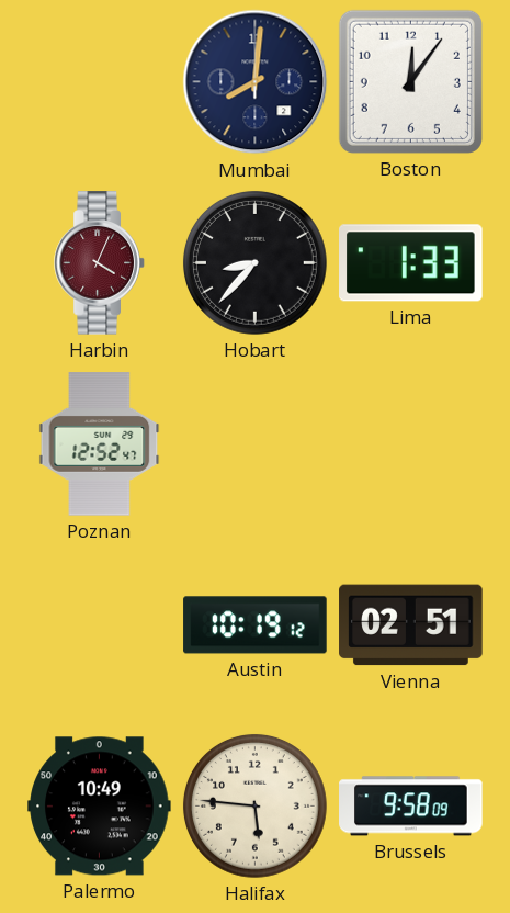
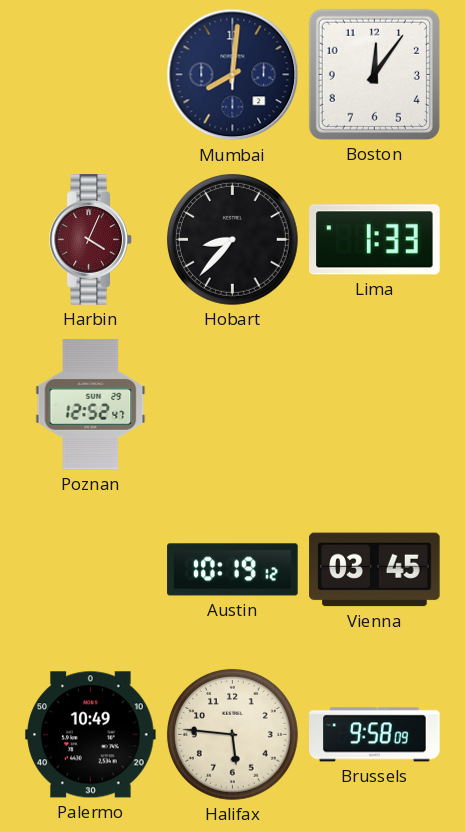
Vienna: 02:51 -> 03:45 (375, 570)
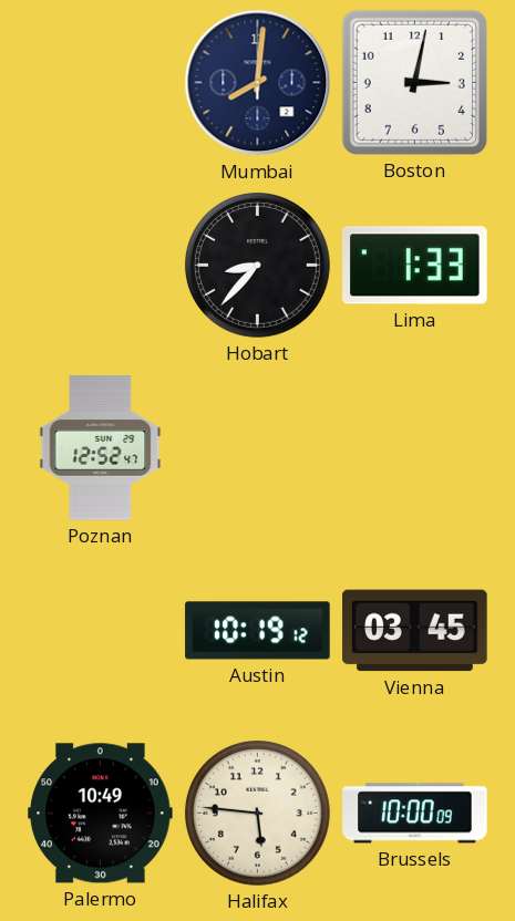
Boston: 12:06 -> 3:02 (414, 82)
Harbin: 4:04 -> none (91, 240)
Brussels: 9:58 -> 10:00 (415, 814)
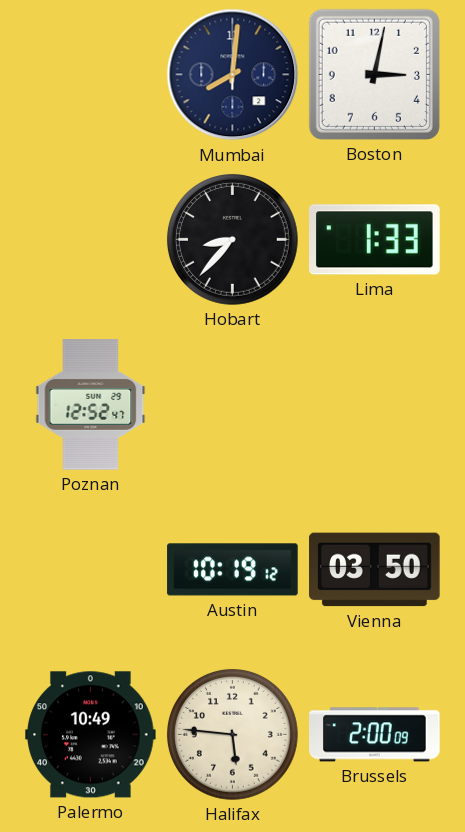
Vienna: 03:45 -> 03:50 (375, 570)
Brussels: 10:00 -> 2:00 (375, 735)
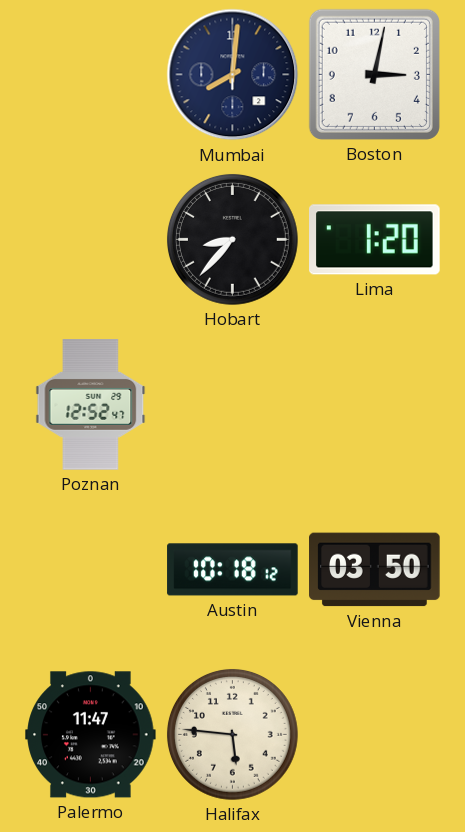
Lima: 1:33 -> 1:20 (375, 240)
Austin: 10:19 -> 10:18 (233, 570)
Palermo: 10:49 -> 11:47 (91, 735)
Brussels: 2:00 -> none (375, 735)
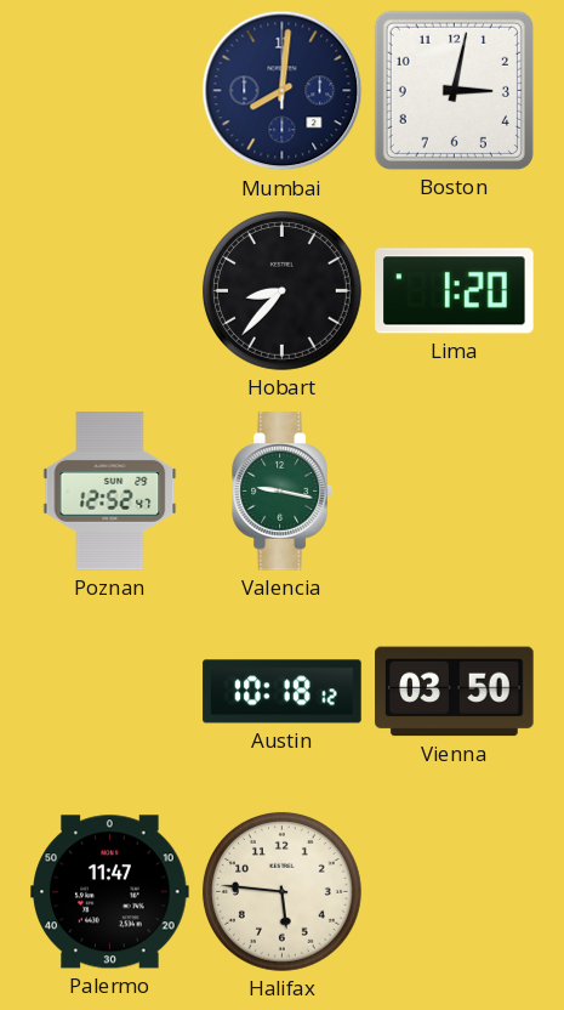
Valencia: none -> 9:17 (283, 492)
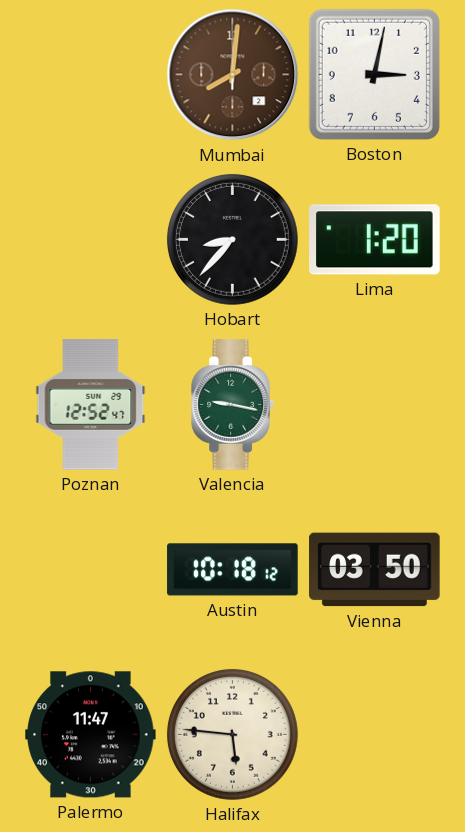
Mumbai dial: navy -> brown (233, 75)
